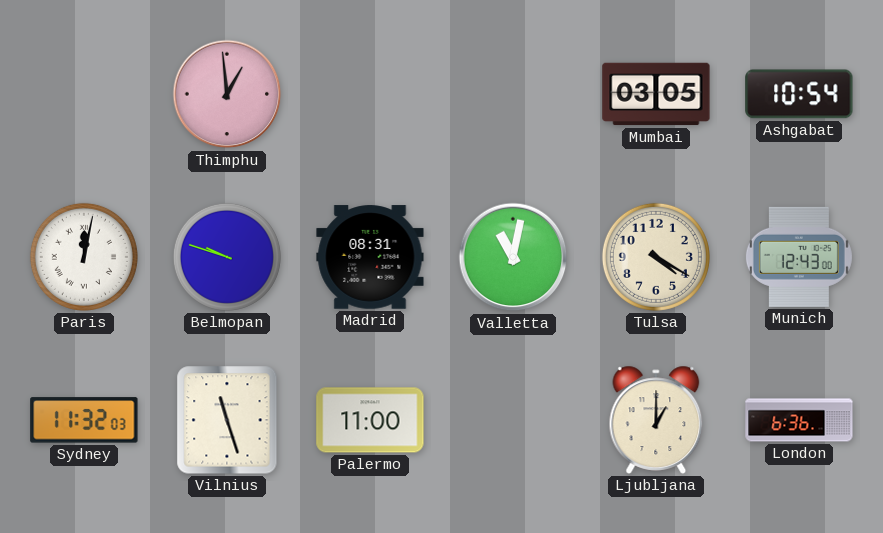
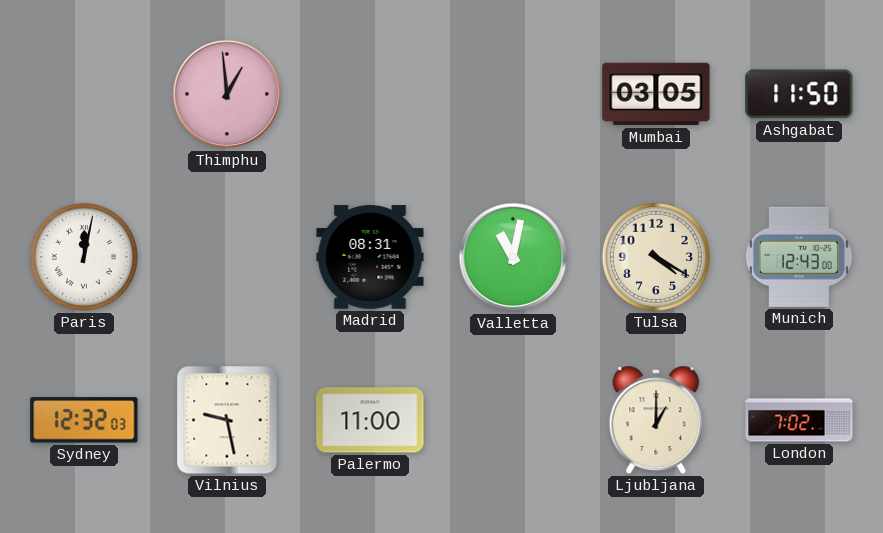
Ashgabat: 10:54 -> 11:50 (799, 94)
Belmopan: 9:48 -> none (227, 257)
Sydney: 11:32 -> 12:32 (84, 420)
Vilnius: 11:27 -> 9:28 (227, 420)
London: 6:36 -> 7:02 (799, 420)
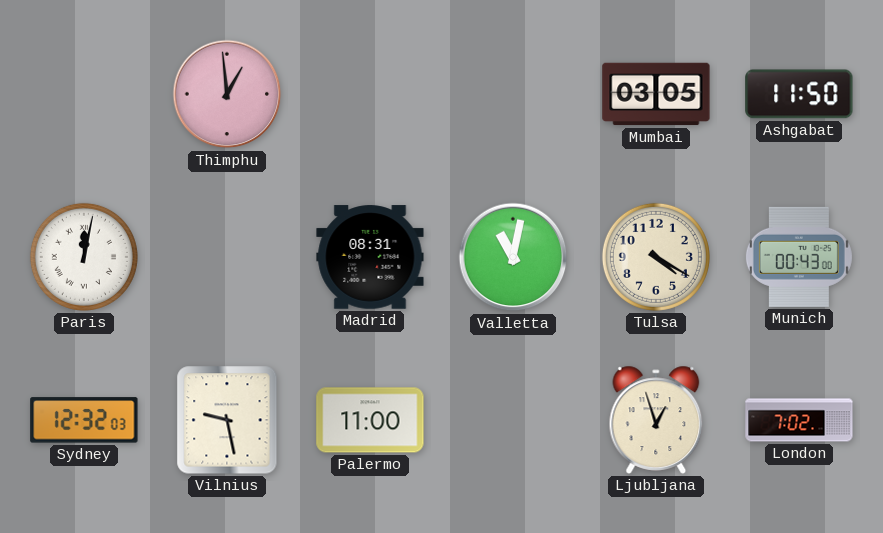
Munich: 12:43 -> 00:43 (799, 257)
Ljubljana: 1:00 -> 12:57 (656, 420)
